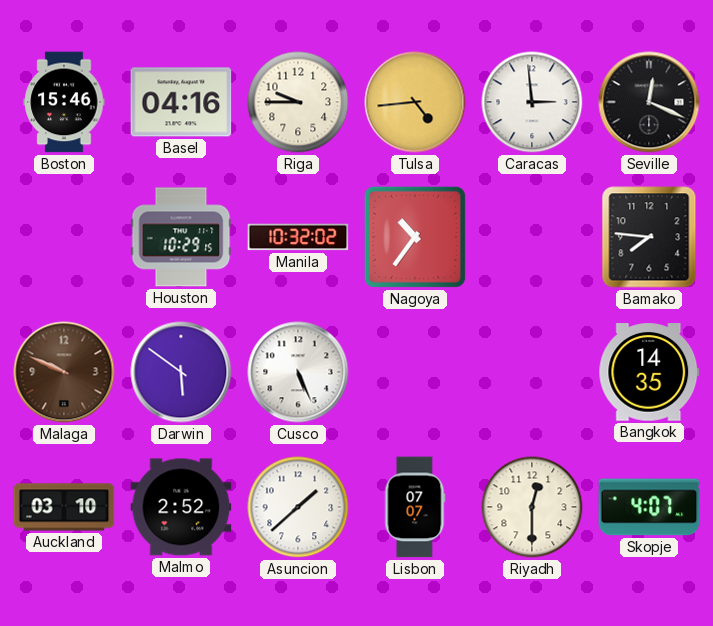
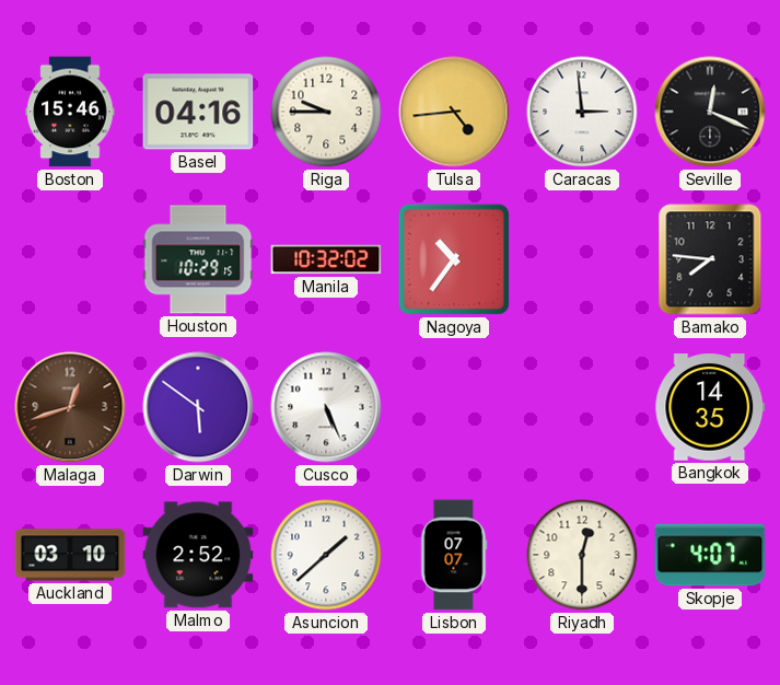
Malaga: 9:49 -> 12:42 (70, 407)
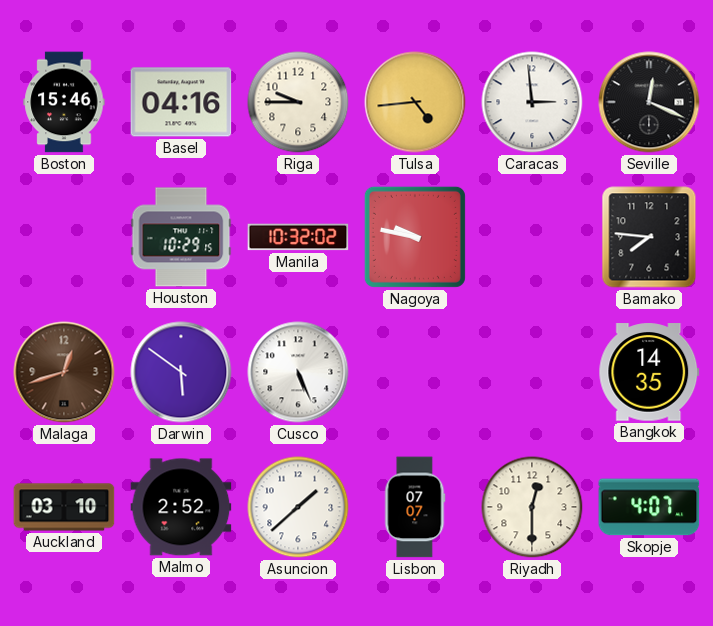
Nagoya: 10:36 -> 9:47 (415, 237)
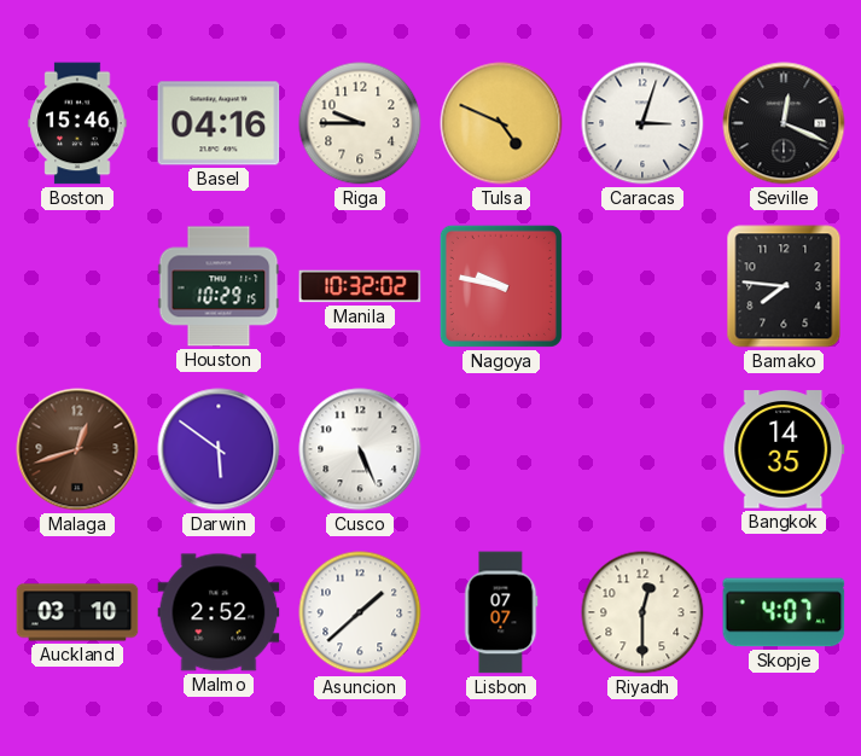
Tulsa: 4:44 -> 4:49 (501, 123)
Caracas: 2:59 -> 3:03 (642, 123)
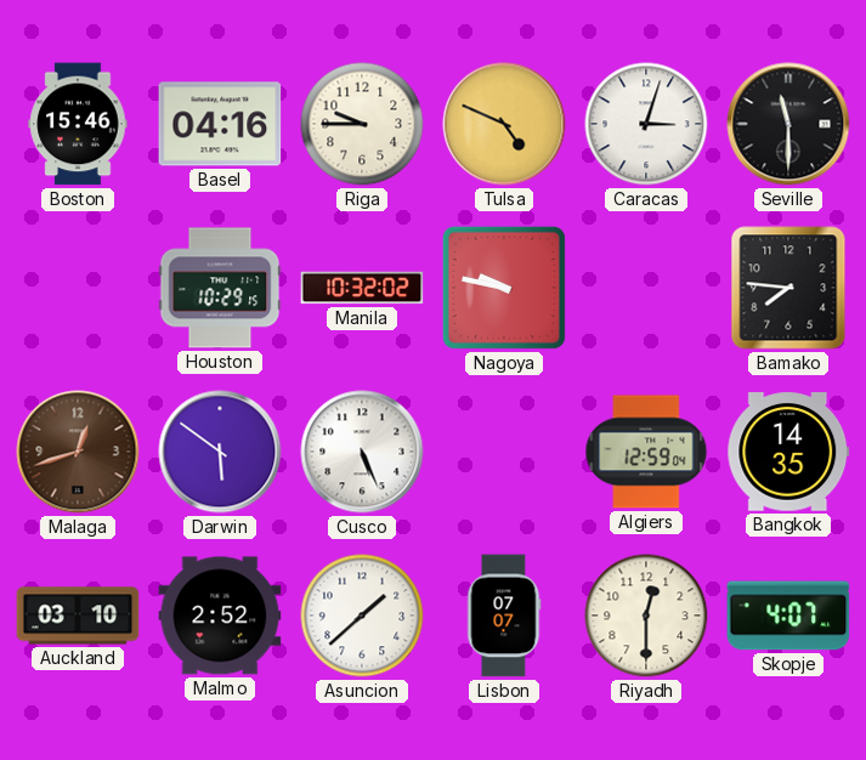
Seville: 12:19 -> 11:30 (788, 124)
Algiers: none -> 12:59 (646, 452)
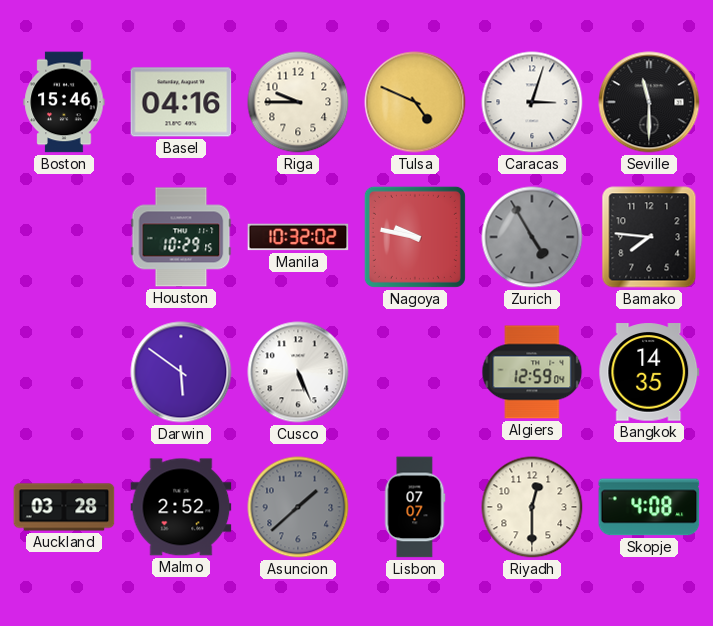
Zurich: none -> 4:55 (532, 237)
Malaga: 12:42 -> none (78, 452)
Auckland: 03:10 -> 03:28 (64, 507)
Asuncion dial: white -> grey (298, 507)
Skopje: 4:07 -> 4:08 (649, 507)
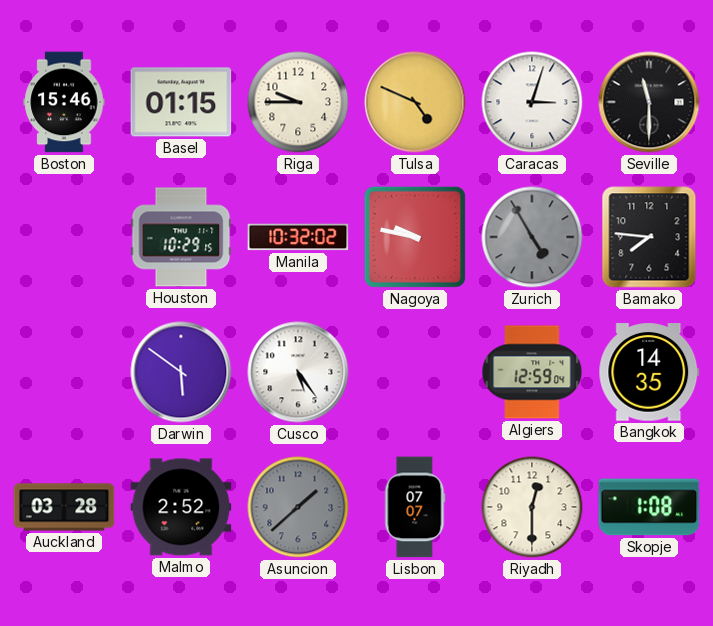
Basel: 04:16 -> 01:15 (181, 102)
Cusco: 5:26 -> 5:24 (298, 372)
Skopje: 4:08 -> 1:08 (649, 507)
